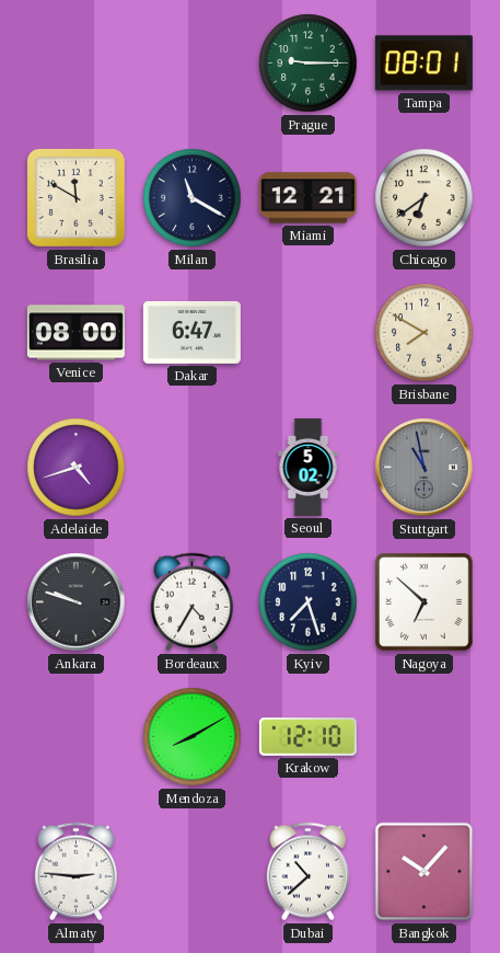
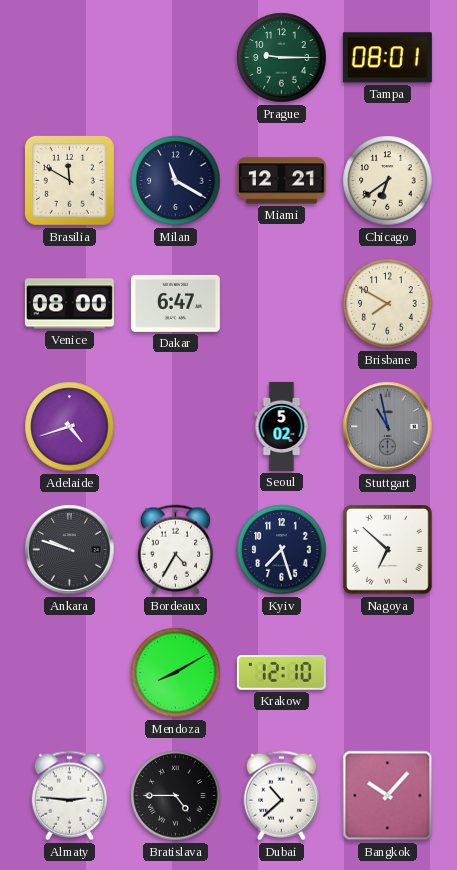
Bratislava: none -> 4:45 (176, 796)
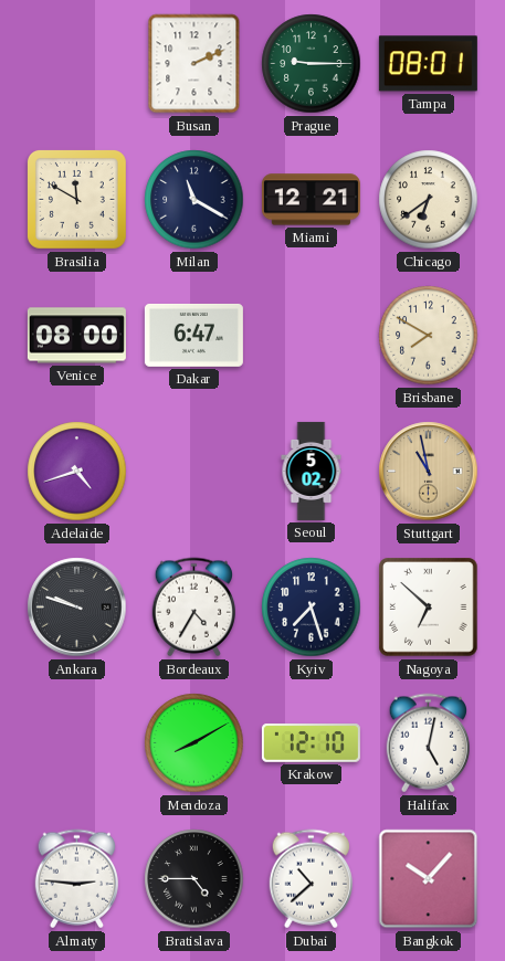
Busan: none -> 2:11 (194, 64)
Stuttgart dial: grey -> champagne (429, 472)
Halifax: none -> 5:02 (428, 743)
